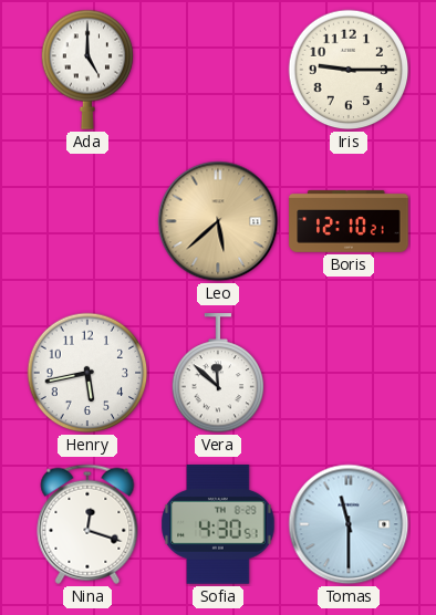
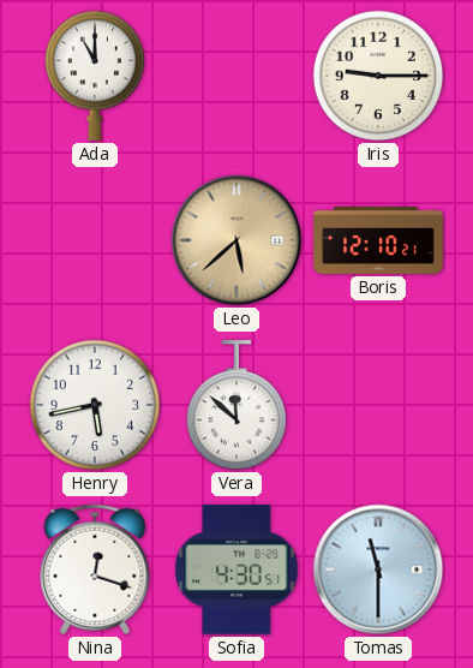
Ada: 5:00 -> 11:00 (95, 76)
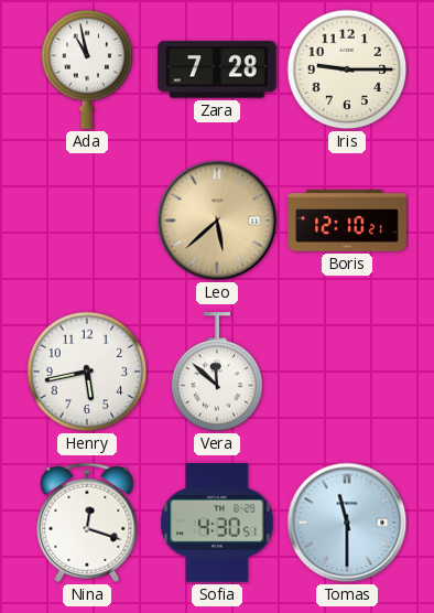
Ada: 11:00 -> 10:58 (87, 69)
Zara: none -> 7:28 (217, 69)
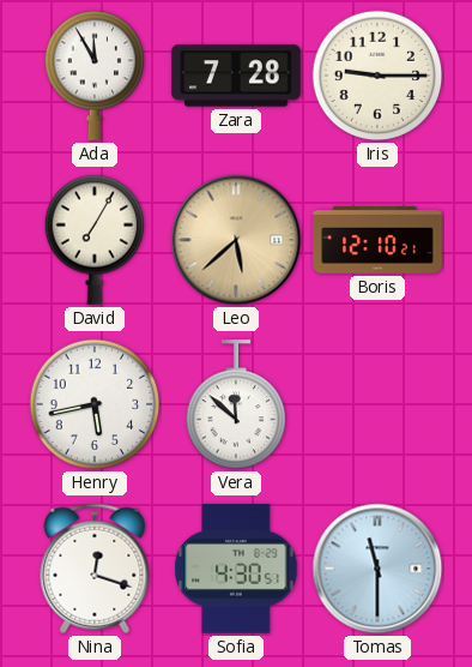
Ada: 10:58 -> 11:55 (95, 76)
David: none -> 7:05 (95, 240)
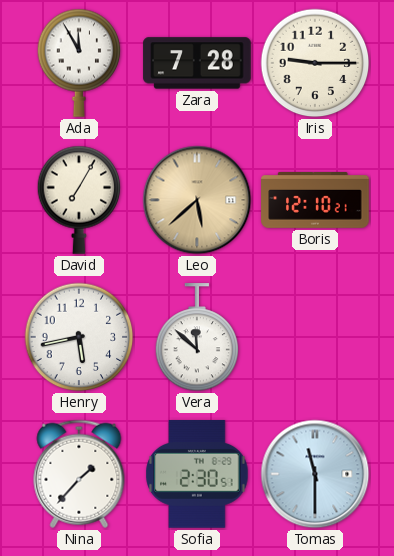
Nina: 12:18 -> 1:37 (79, 474)
Sofia: 4:30 -> 2:30 (197, 474)
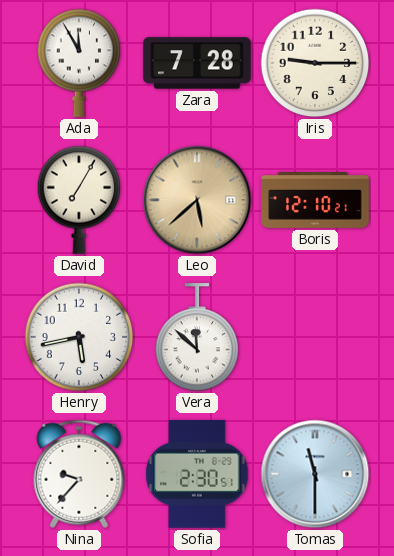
Nina: 1:37 -> 9:37 (79, 474)
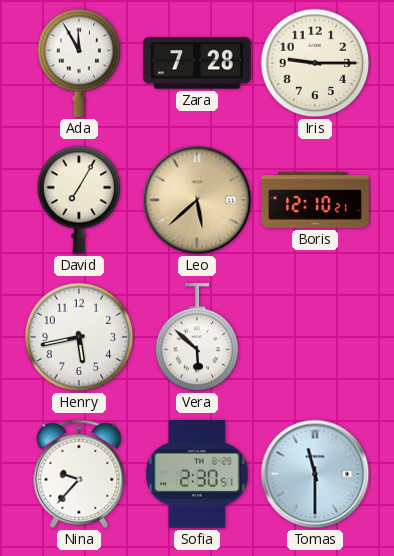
Vera: 11:52 -> 5:52 (197, 338)
